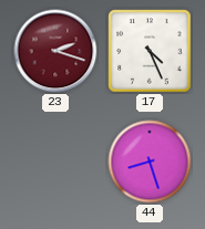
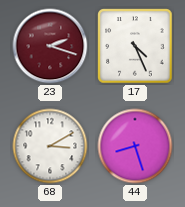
68: none -> 3:10 (50, 146)
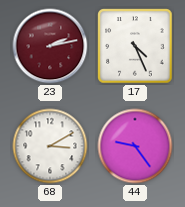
23: 2:18 -> 2:13 (50, 46)
44: 8:27 -> 9:24 (135, 146)
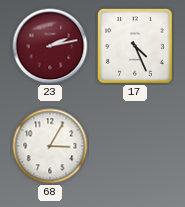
68: 3:10 -> 3:05 (50, 146)
44: 9:24 -> none (135, 146)
